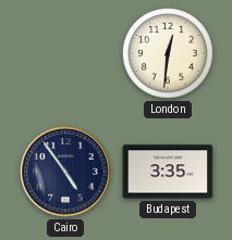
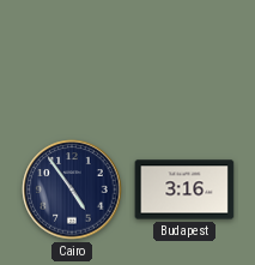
London: 12:31 -> none (168, 53)
Budapest: 3:35 -> 3:16 (184, 189)
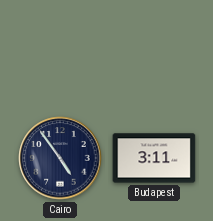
Budapest: 3:16 -> 3:11 (154, 158)
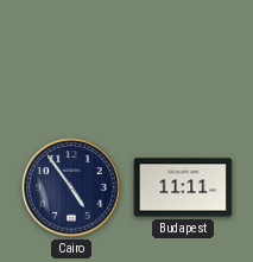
Budapest: 3:11 -> 11:11 (183, 187)
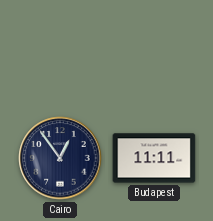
Cairo: 4:54 -> 12:54 (60, 158)
